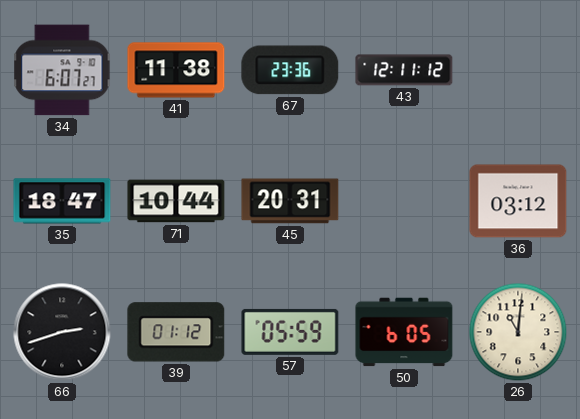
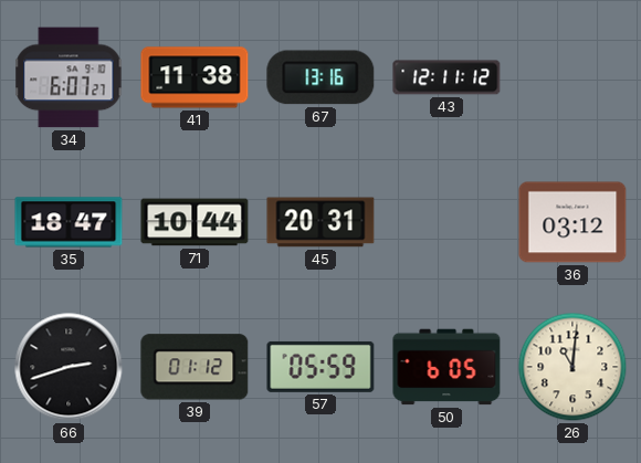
67: 23:36 -> 13:16 (320, 77)
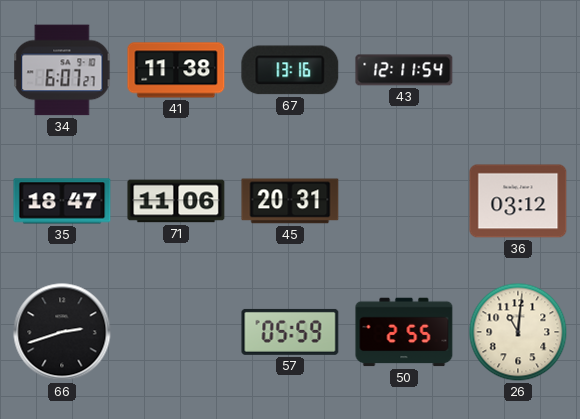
43: 12:11:12 -> 12:11:54 (404, 70)
71: 10:44 -> 11:06 (176, 201)
39: 01:12 -> none (195, 367)
50: 6:05 -> 2:55 (404, 332)
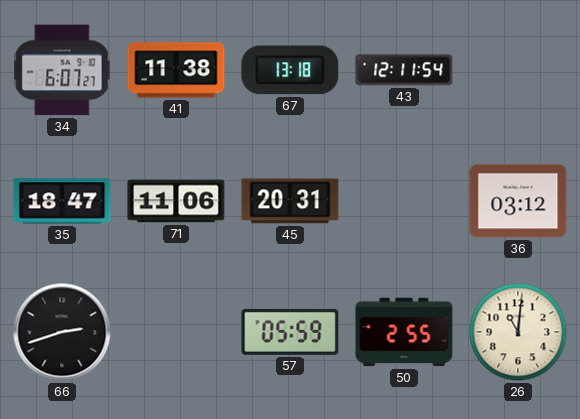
67: 13:16 -> 13:18 (290, 70)
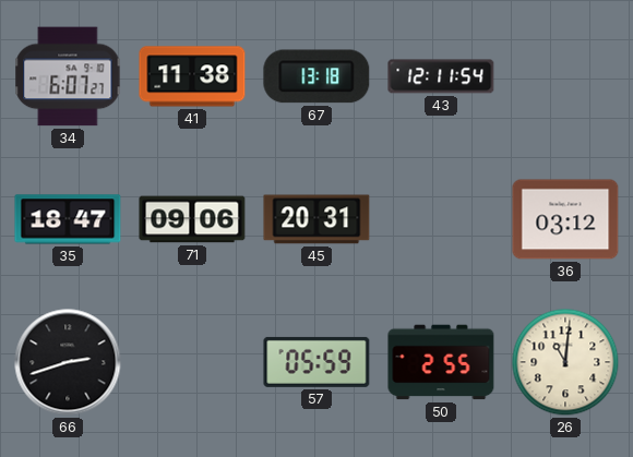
71: 11:06 -> 09:06 (192, 219)
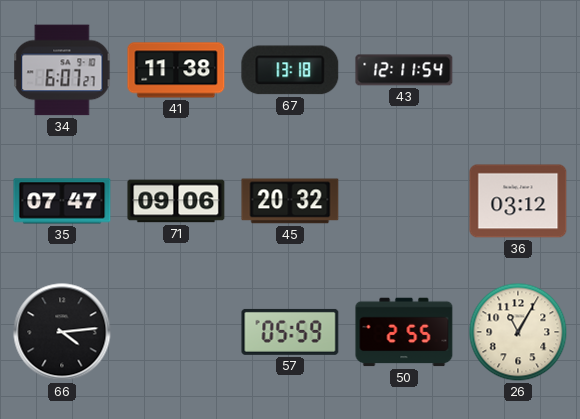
35: 18:47 -> 07:47 (62, 201)
45: 20:31 -> 20:32 (290, 201)
66: 2:42 -> 4:14 (62, 332)
26: 11:01 -> 11:05 (518, 332)
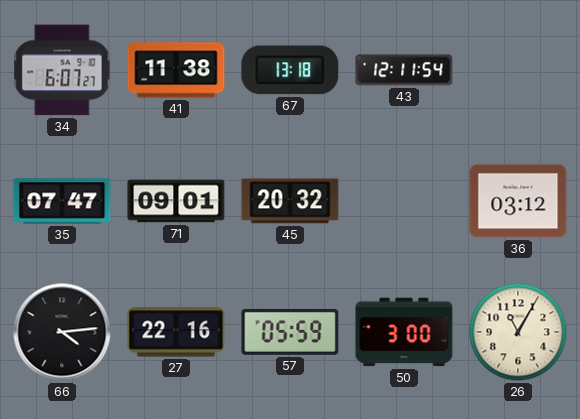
71: 09:06 -> 09:01 (176, 201)
27: none -> 22:16 (176, 332)
50: 2:55 -> 3:00 (404, 332)
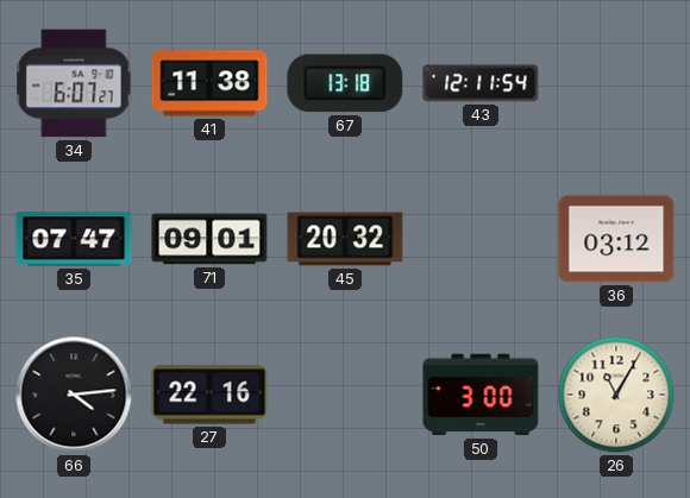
57: 05:59 -> none (290, 332)
